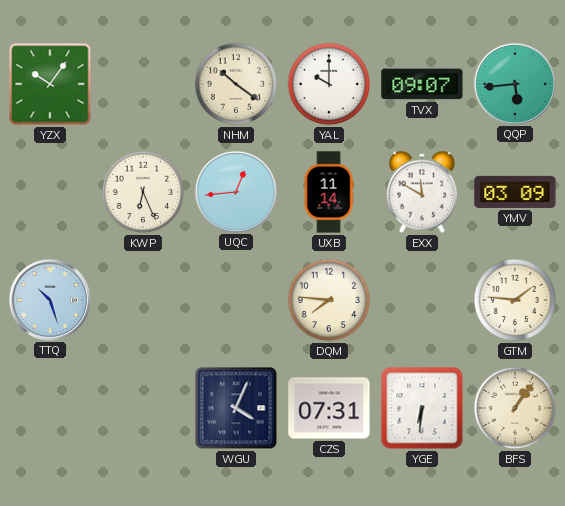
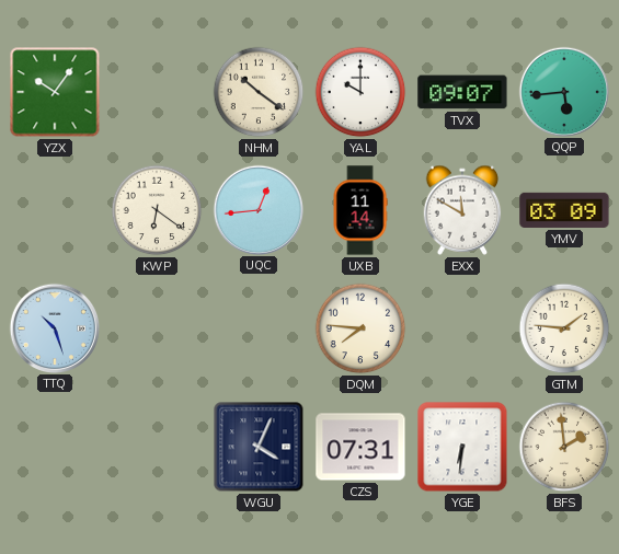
KWP: 6:26 -> 6:21 (157, 210)
BFS: 1:06 -> 1:59 (564, 447)
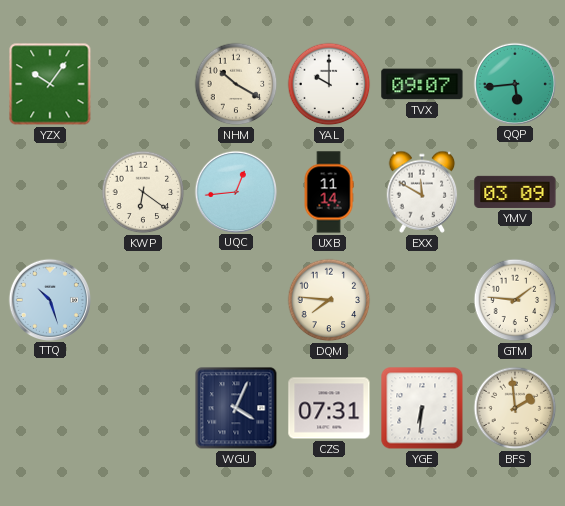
NHM: 10:21 -> 10:20 (236, 84)
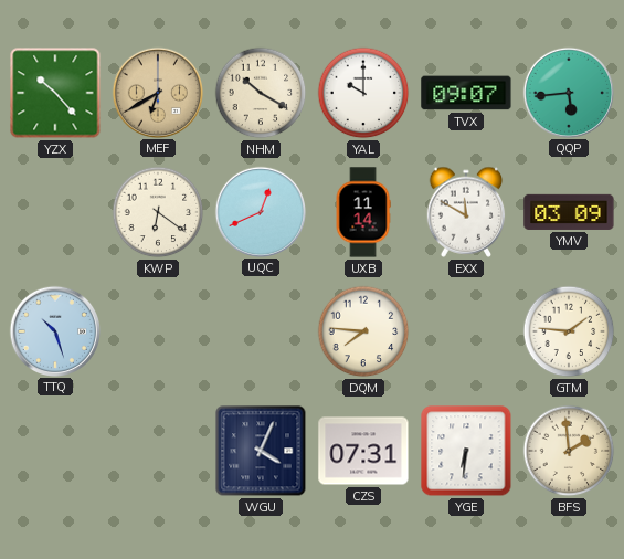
YZX: 10:06 -> 10:23 (55, 93)
MEF: none -> 6:40 (157, 92)
UQC: 12:44 -> 12:41 (260, 211)
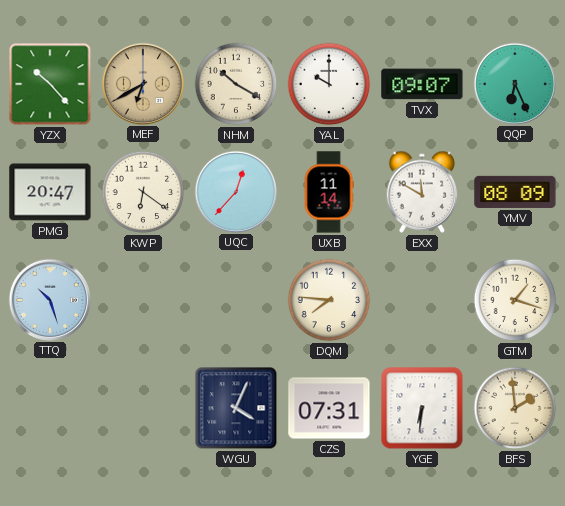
QQP: 5:44 -> 6:26 (514, 83)
PMG: none -> 20:47 (50, 192)
UQC: 12:41 -> 12:37 (235, 191)
YMV: 03:09 -> 08:09 (515, 192)
GTM: 1:46 -> 1:18 (515, 300)
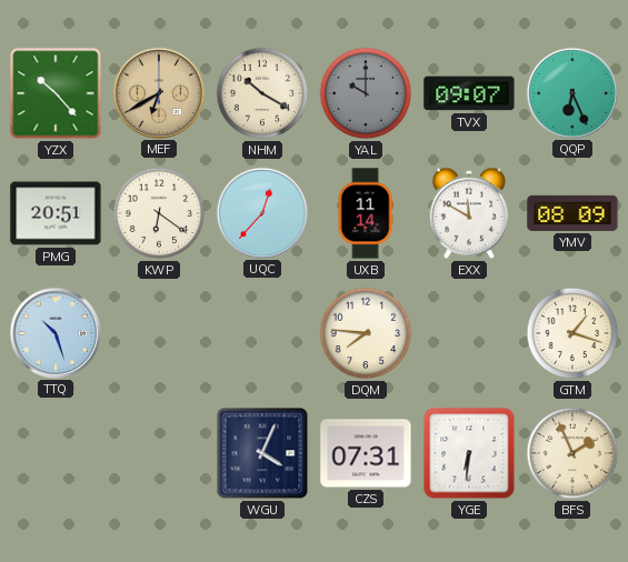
YAL dial: white -> grey (366, 93)
PMG: 20:47 -> 20:51 (56, 213)
BFS: 1:59 -> 1:56 (572, 453)
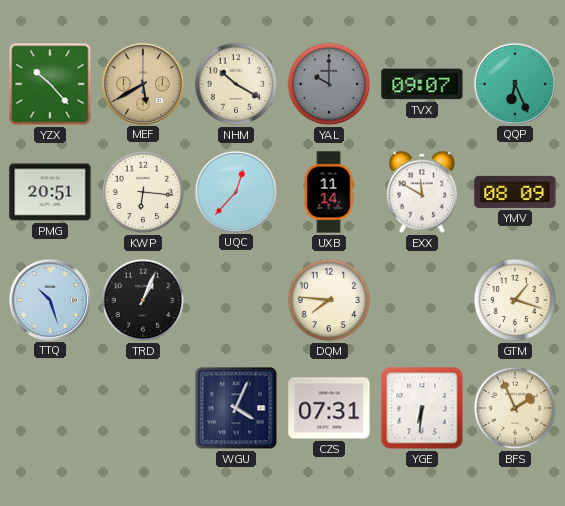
MEF: 6:40 -> 5:40 (142, 83)
KWP: 6:21 -> 6:16 (143, 192)
TRD: none -> 1:04 (143, 300)
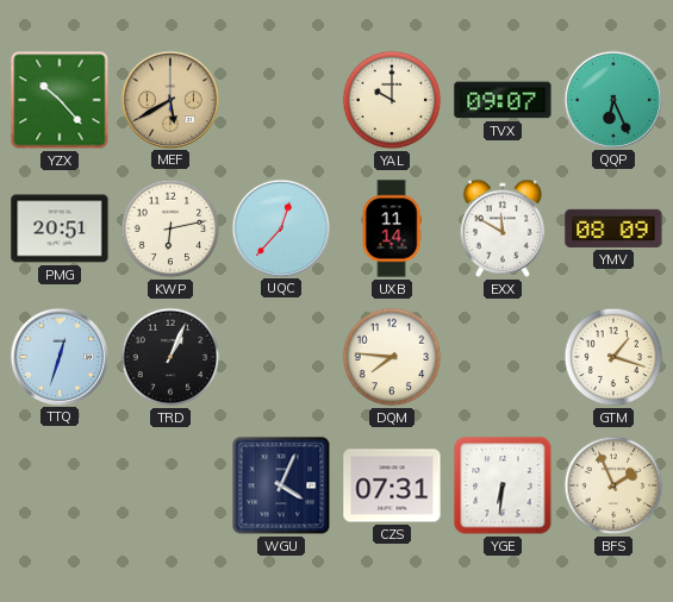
NHM: 10:20 -> none (236, 84)
YAL dial: grey -> cream (392, 100)
KWP: 6:16 -> 6:13 (170, 228)
TTQ: 10:27 -> 12:33 (58, 356)
